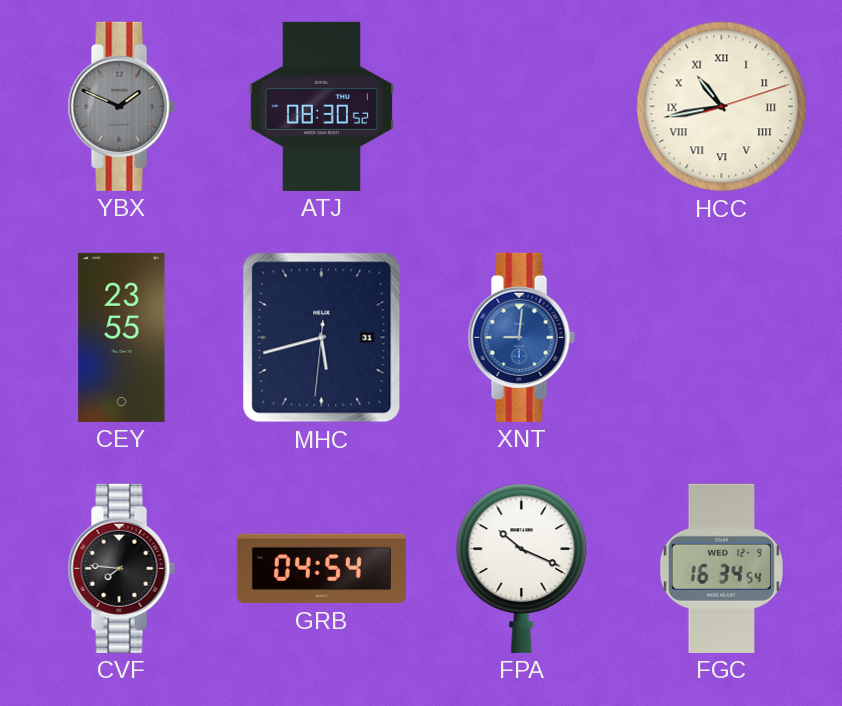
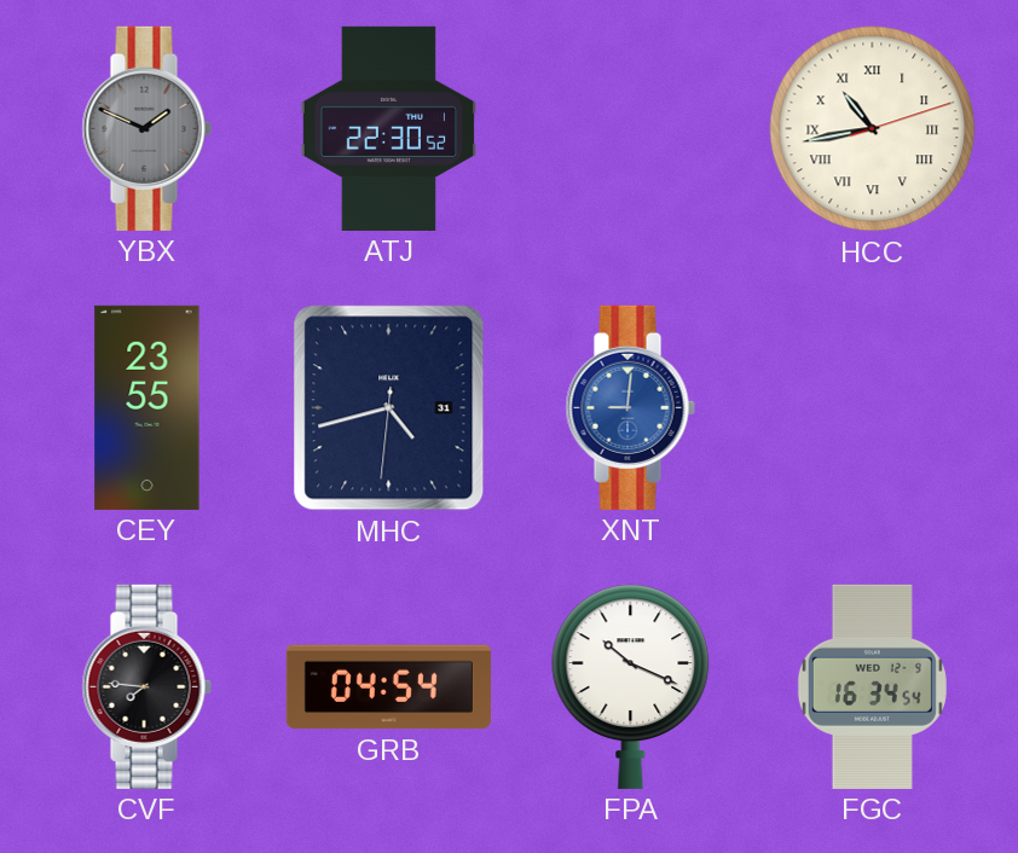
ATJ: 08:30 -> 22:30 (388, 128)
MHC: 5:42 -> 4:42 (389, 408)
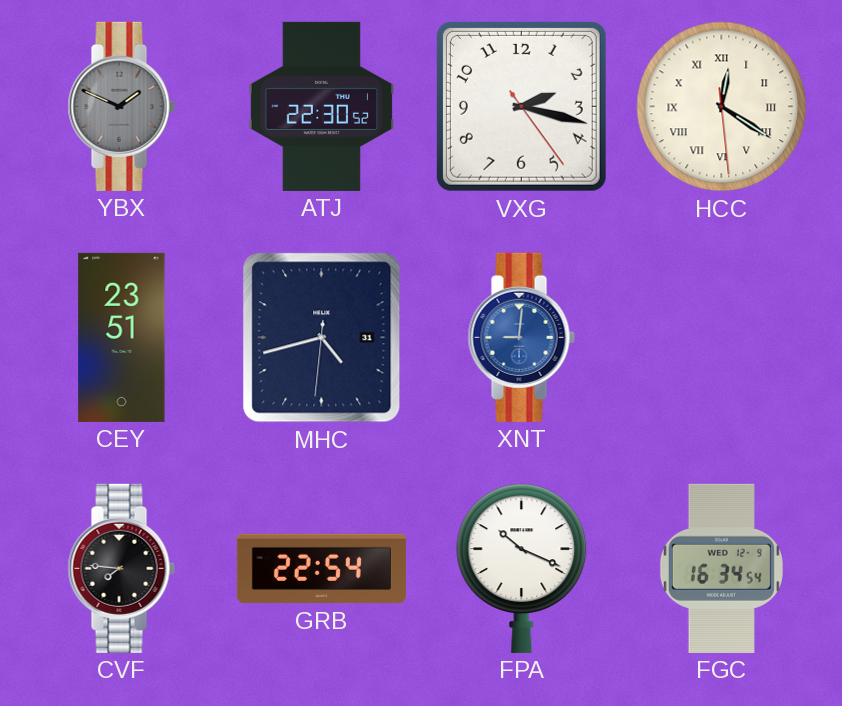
VXG: none -> 2:17 (521, 106)
HCC: 10:43 -> 12:20 (722, 107)
CEY: 23:55 -> 23:51 (122, 337)
GRB: 04:54 -> 22:54 (321, 569)
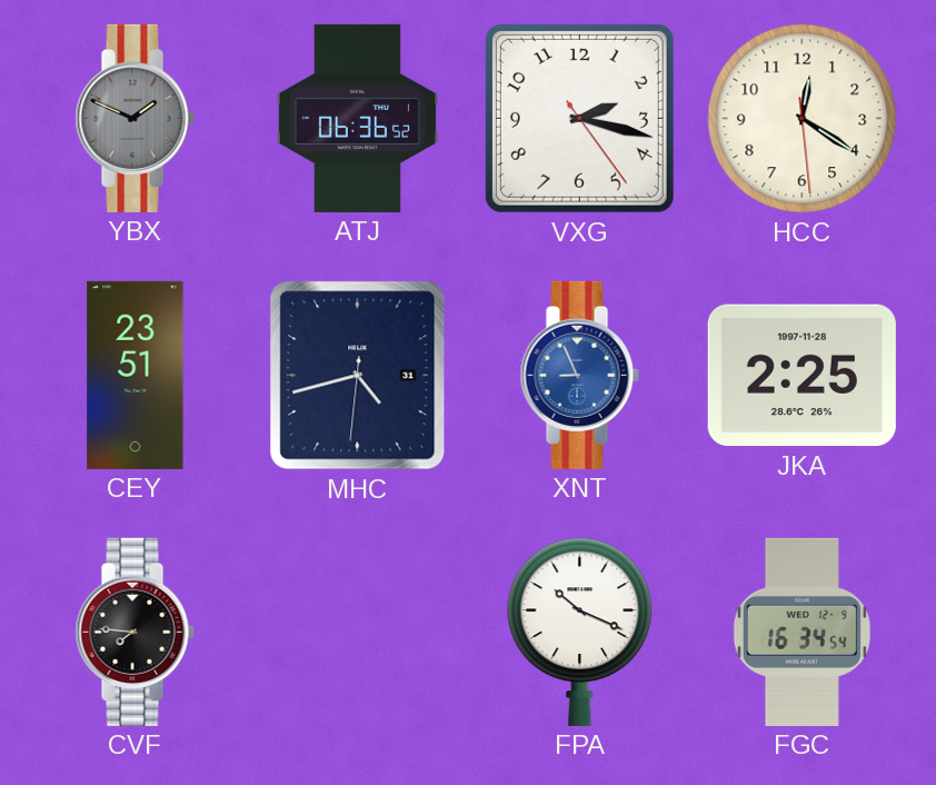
ATJ: 22:30 -> 06:36 (357, 118)
HCC numerals: Roman -> Arabic (803, 119)
XNT: 9:01 -> 8:56 (579, 375)
JKA: none -> 2:25 (801, 376)
GRB: 22:54 -> none (321, 569)
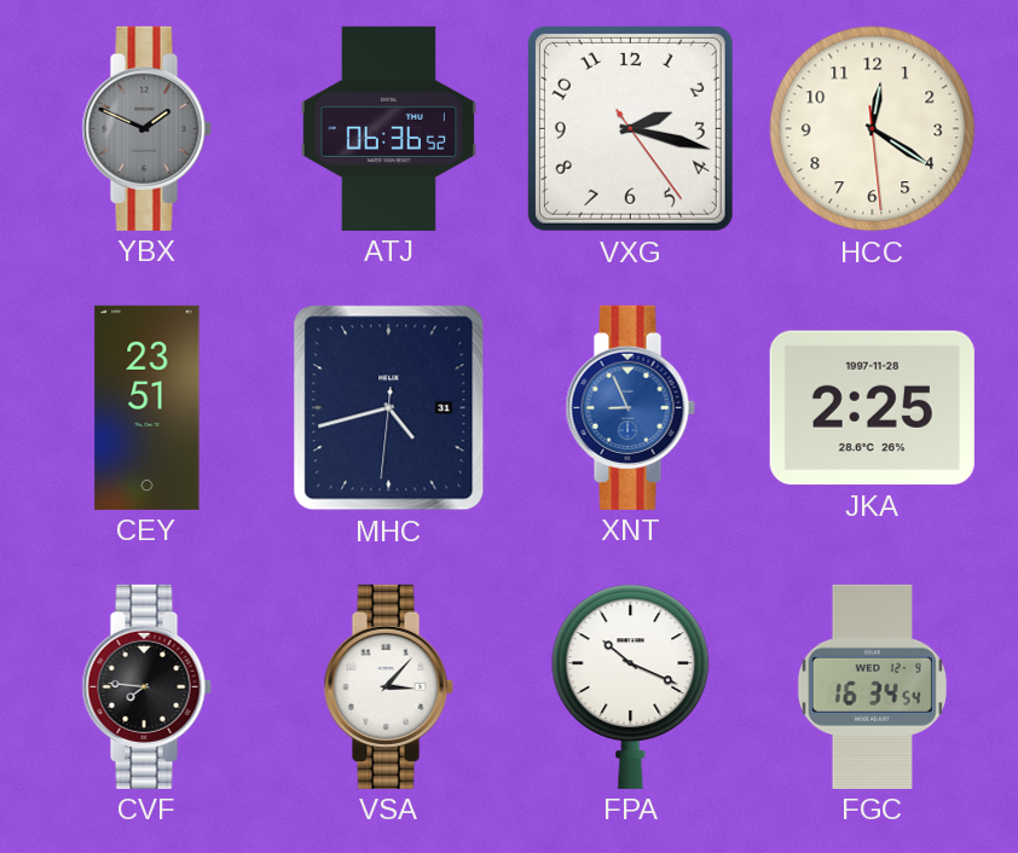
VSA: none -> 3:07 (388, 686)
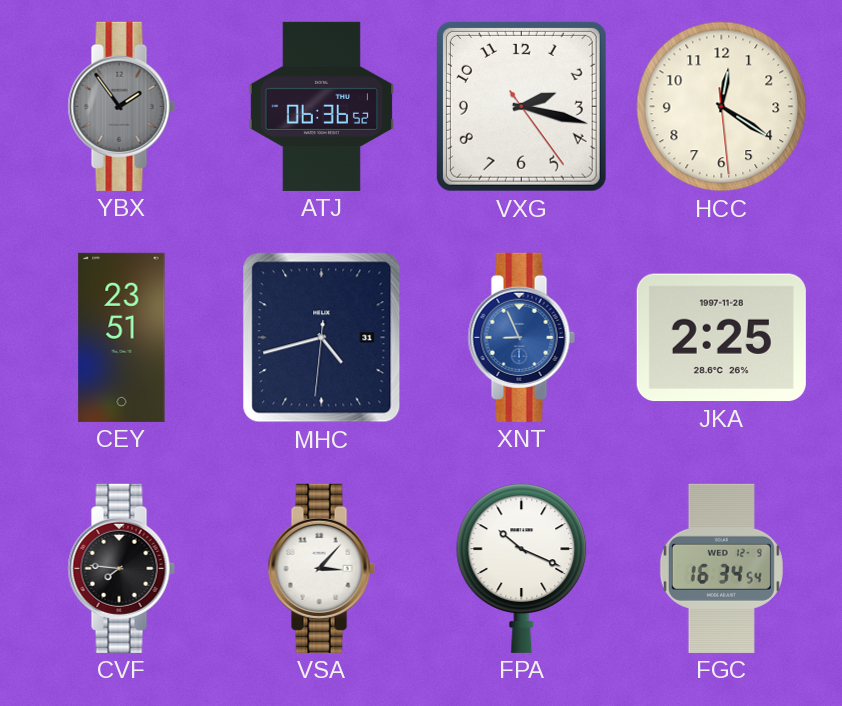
YBX: 1:49 -> 1:54 (121, 106)
